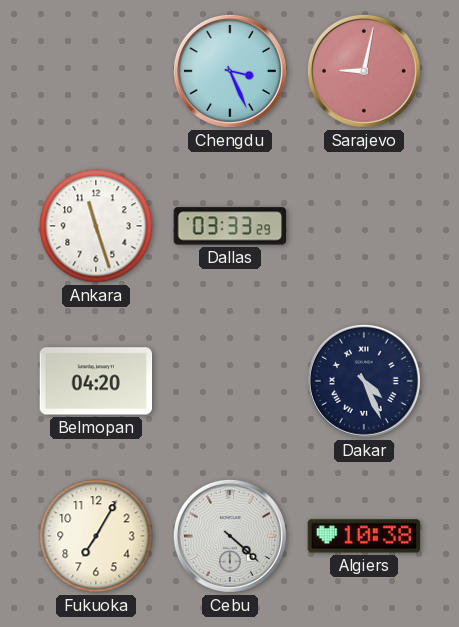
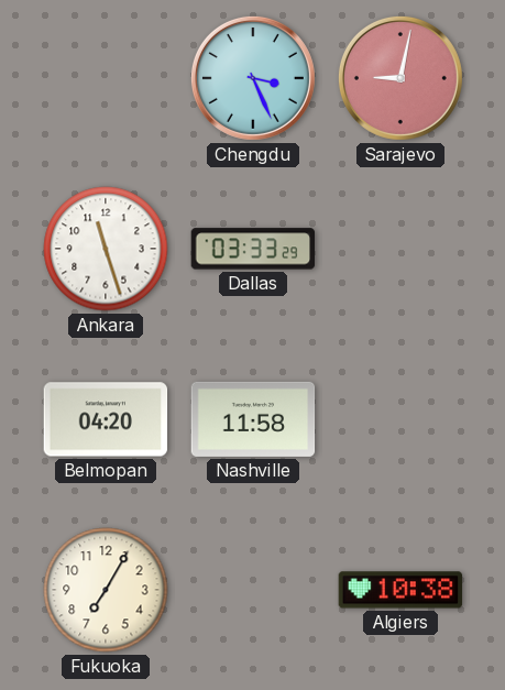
Nashville: none -> 11:58 (253, 419)
Dakar: 4:26 -> none (364, 381)
Cebu: 4:22 -> none (230, 536)
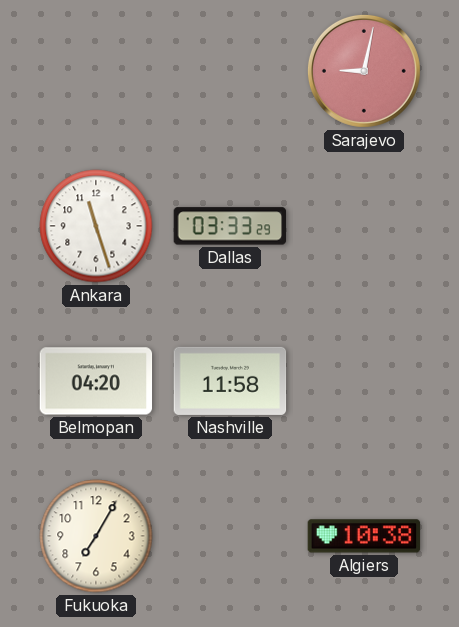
Chengdu: 3:26 -> none (253, 78)
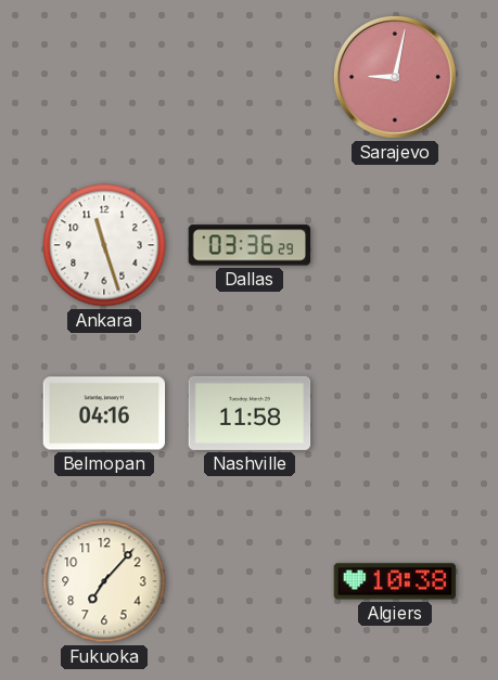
Dallas: 03:33 -> 03:36 (250, 245)
Belmopan: 04:20 -> 04:16 (104, 413)
Fukuoka: 7:05 -> 7:07 (104, 581)
